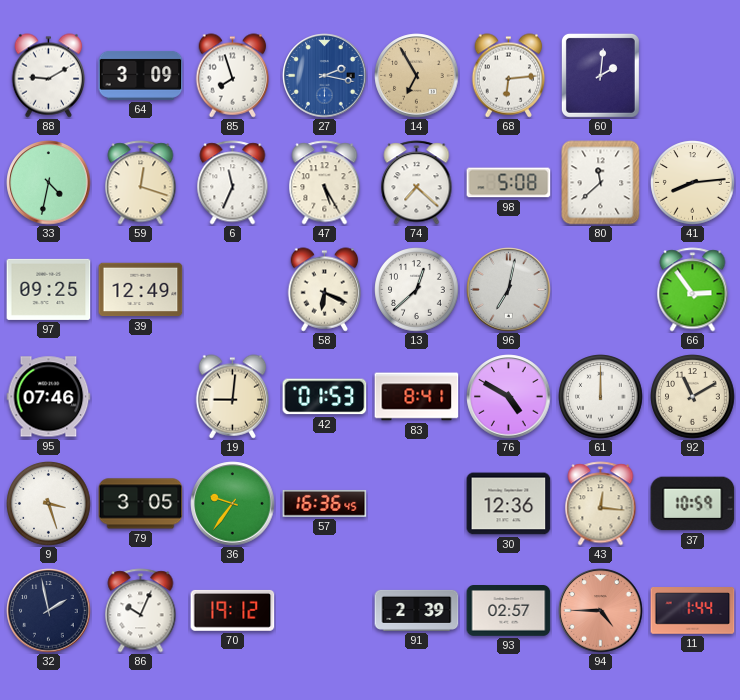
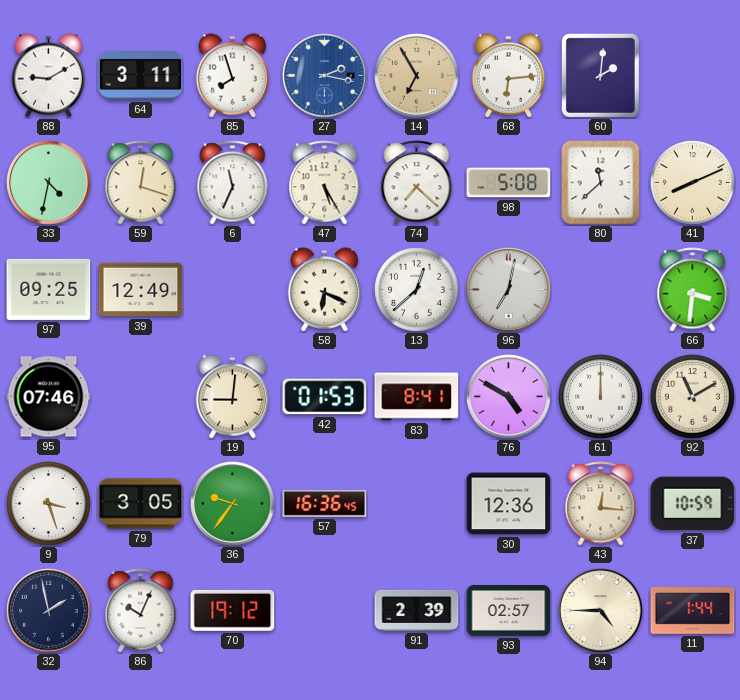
64: 3:09 -> 3:11 (141, 75)
41: 8:14 -> 8:11 (693, 183)
66: 2:54 -> 3:31 (693, 290)
94 dial: salmon -> cream (601, 611)
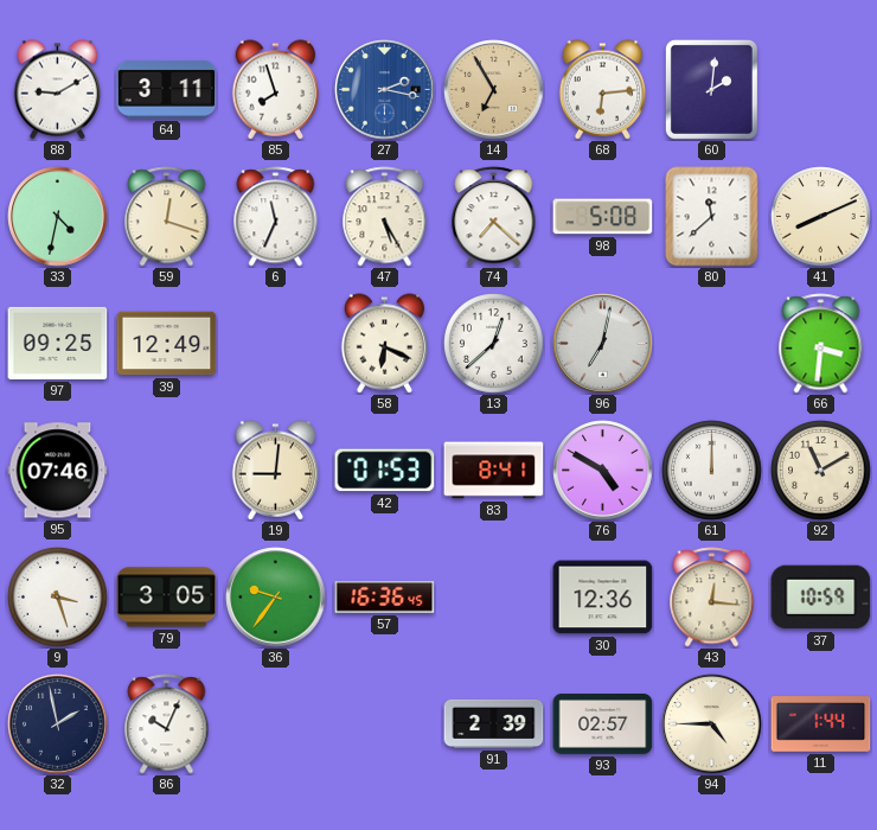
70: 19:12 -> none (233, 610)
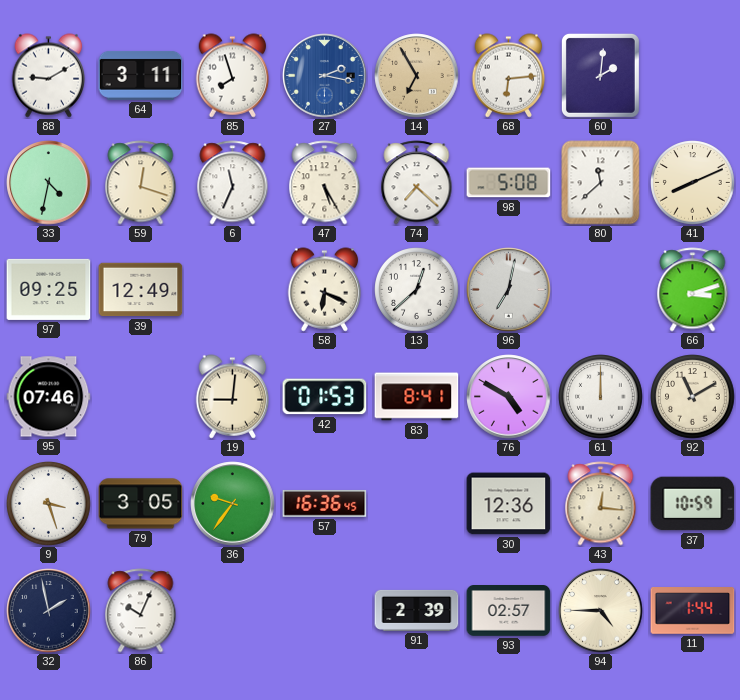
66: 3:31 -> 3:12 (693, 290)
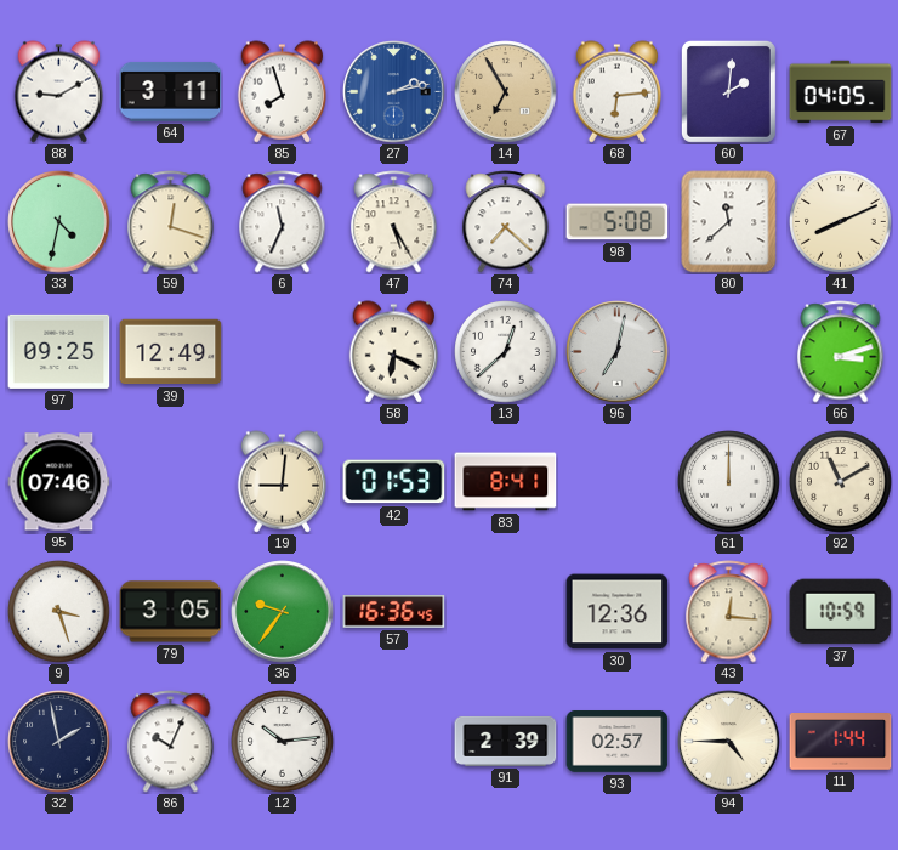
27: 2:17 -> 2:13 (394, 92)
67: none -> 04:05 (841, 92)
76: 4:50 -> none (509, 397)
12: none -> 10:14 (283, 742)
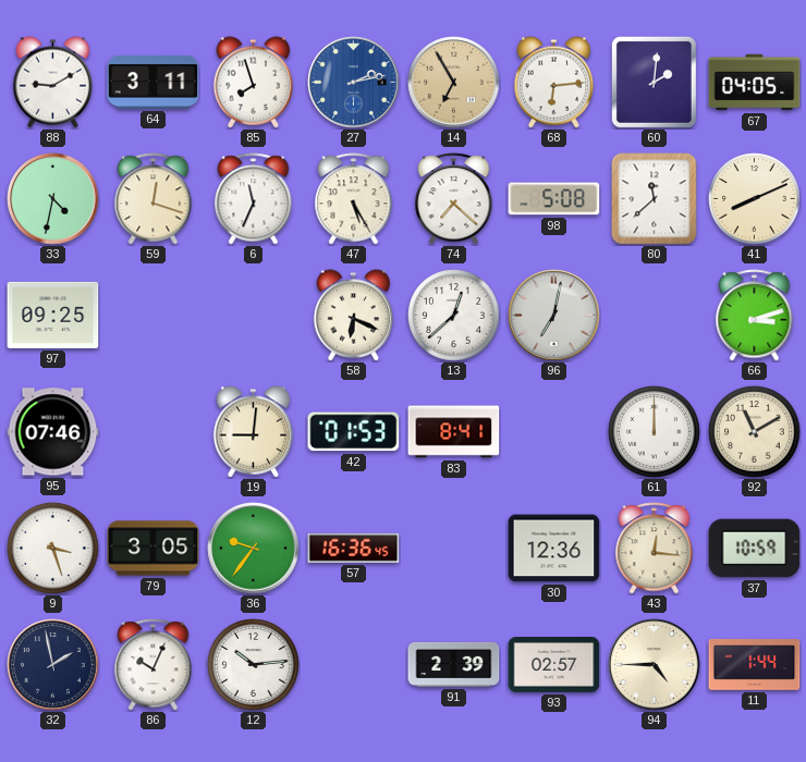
39: 12:49 -> none (171, 352)
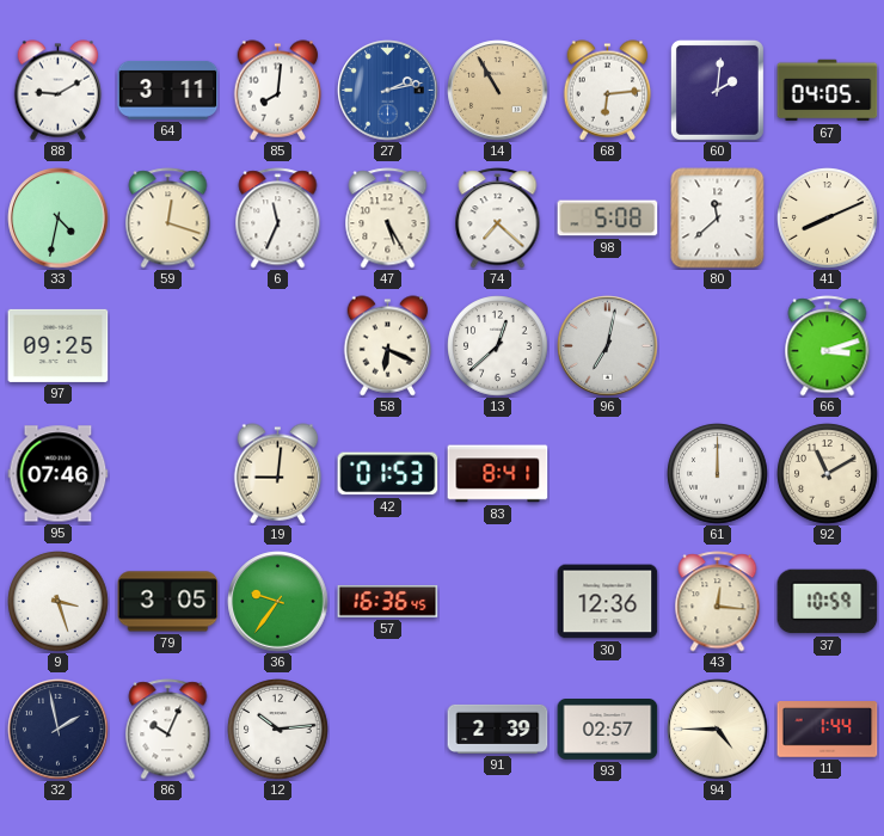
85: 7:57 -> 8:01 (278, 91)
14: 6:55 -> 10:55 (498, 91)
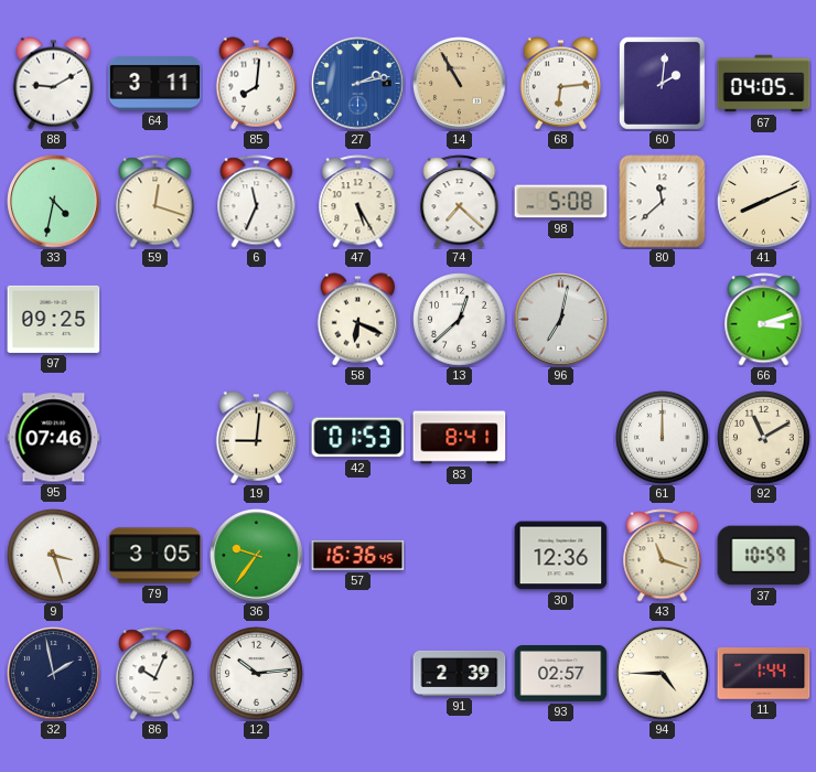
43: 12:16 -> 11:18 (663, 556)
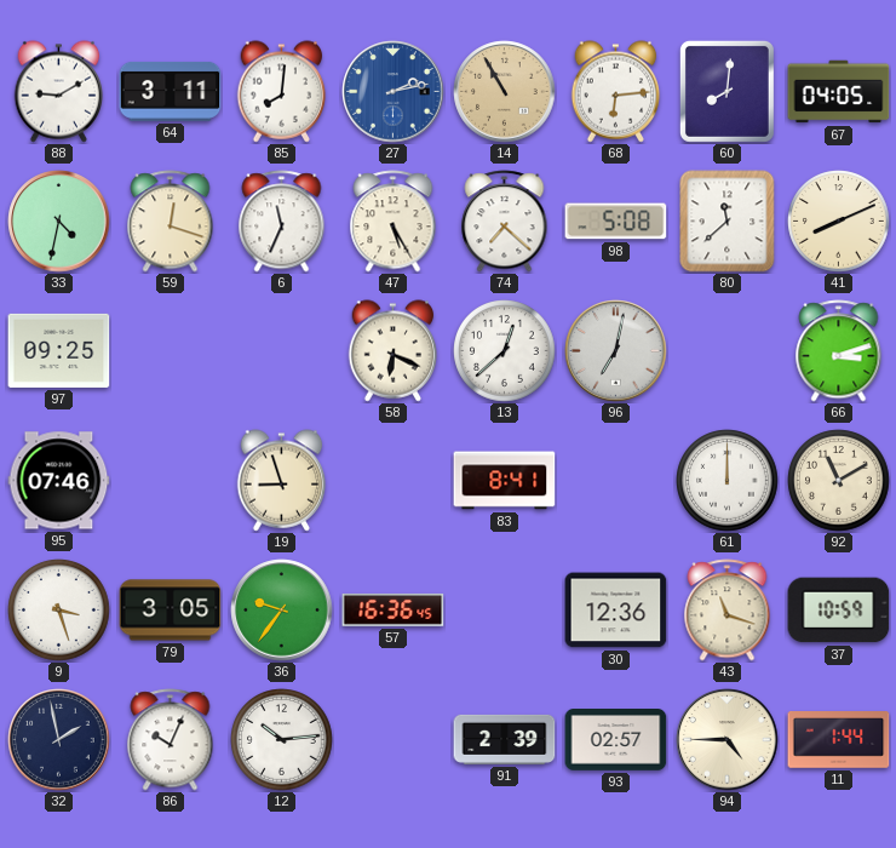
60: 2:01 -> 8:01 (726, 91)
19: 9:01 -> 8:57 (282, 481)
42: 01:53 -> none (358, 438)
